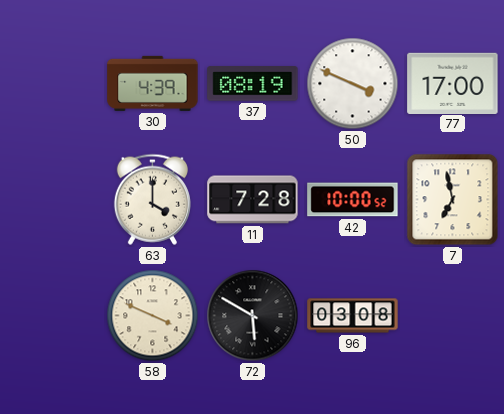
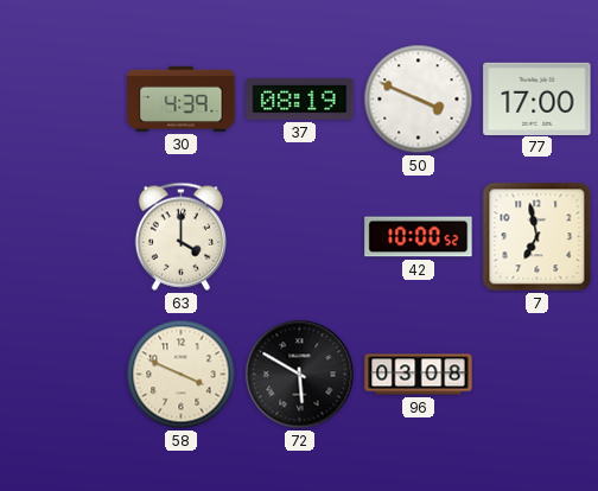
11: 7:28 -> none (253, 200)
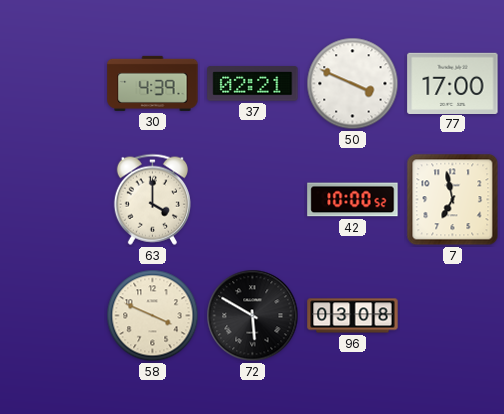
37: 08:19 -> 02:21 (253, 84)
